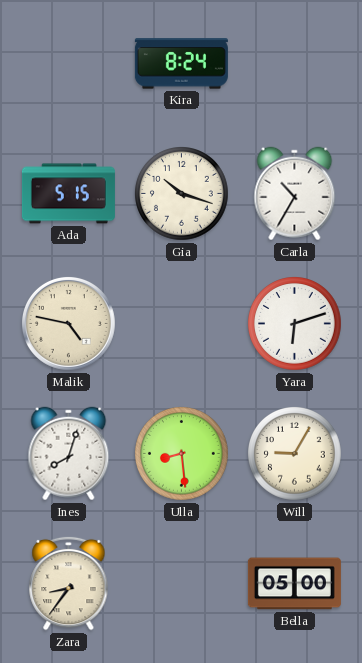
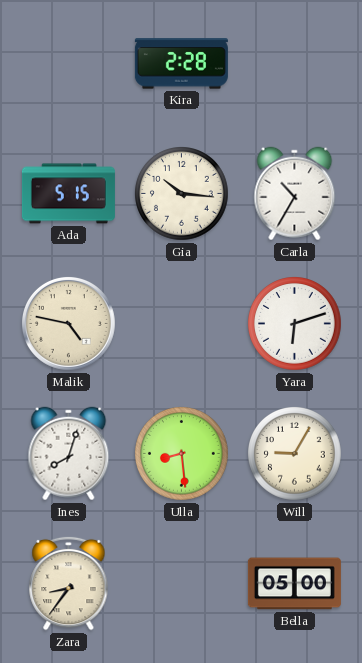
Kira: 8:24 -> 2:28 (181, 64)
Gia: 10:18 -> 10:16 (182, 194)
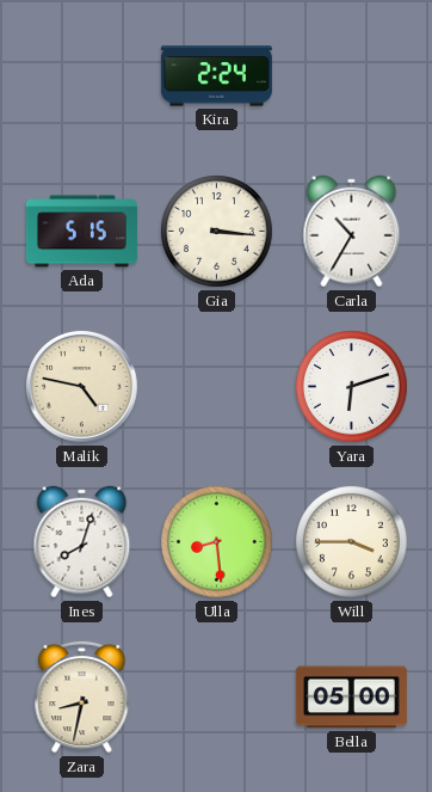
Kira: 2:28 -> 2:24 (216, 76)
Gia: 10:16 -> 3:16 (217, 232)
Will: 9:05 -> 3:45 (352, 542)
Zara: 8:36 -> 8:32 (82, 696)
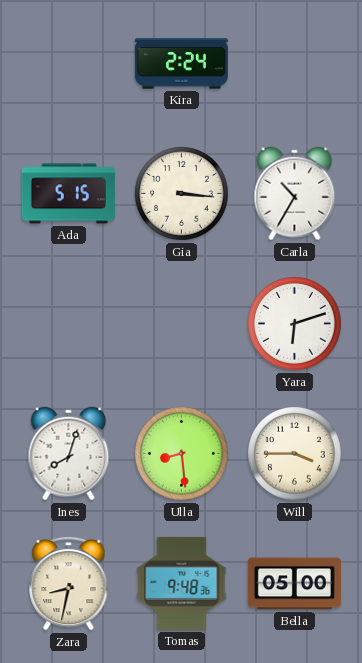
Malik: 4:47 -> none (81, 386)
Tomas: none -> 9:48 (182, 583)
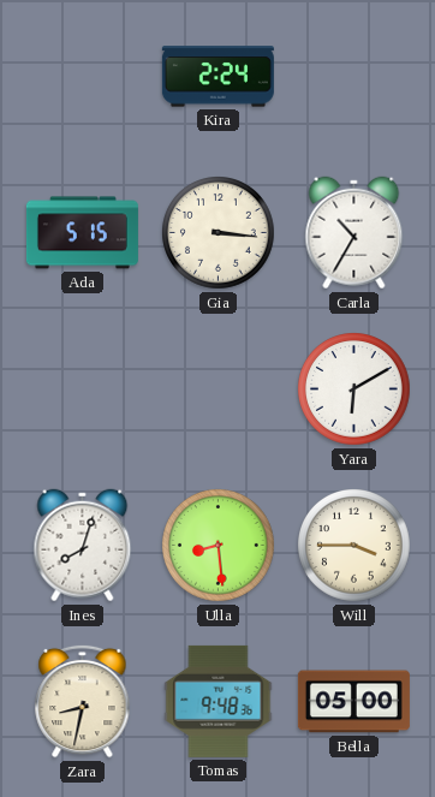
Yara: 6:12 -> 6:10 (354, 389)
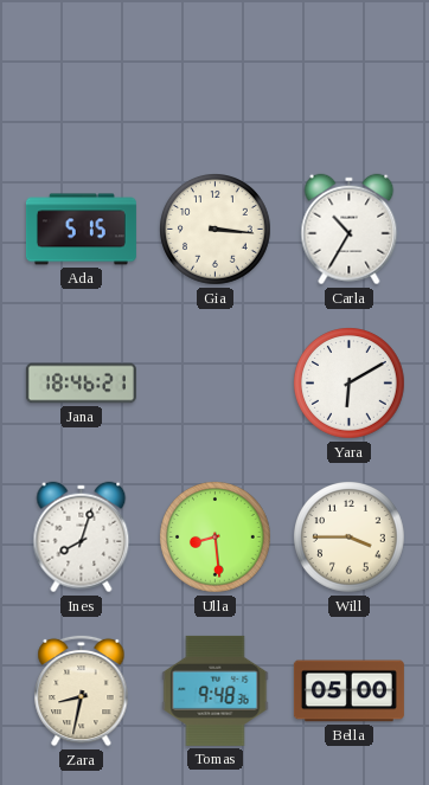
Kira: 2:24 -> none (218, 77)
Jana: none -> 18:46 (81, 384)
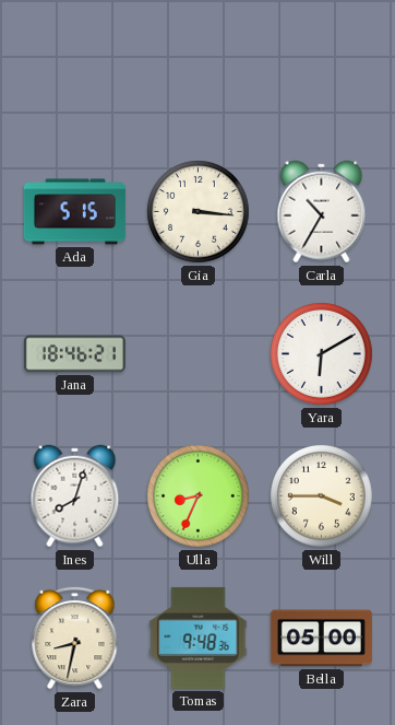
Ulla: 8:29 -> 8:34 (199, 496)
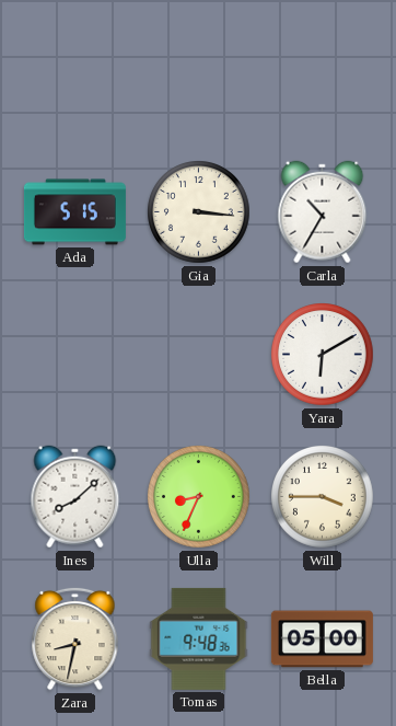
Jana: 18:46 -> none (74, 354)
Ines: 8:03 -> 8:08 (75, 497)
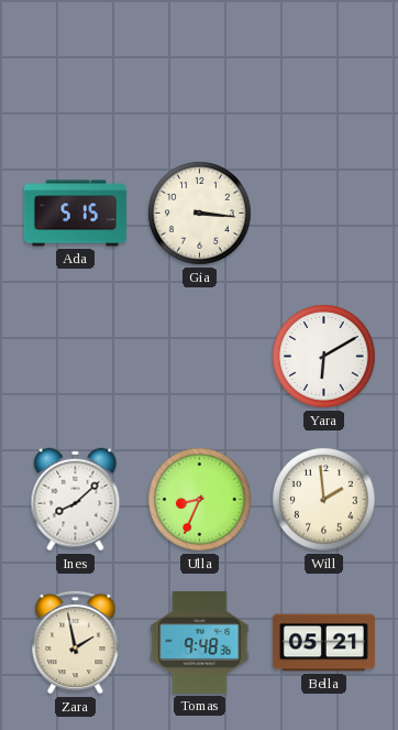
Carla: 10:35 -> none (323, 212)
Will: 3:45 -> 1:59 (324, 500)
Zara: 8:32 -> 1:58 (76, 642)
Bella: 05:00 -> 05:21 (323, 643)
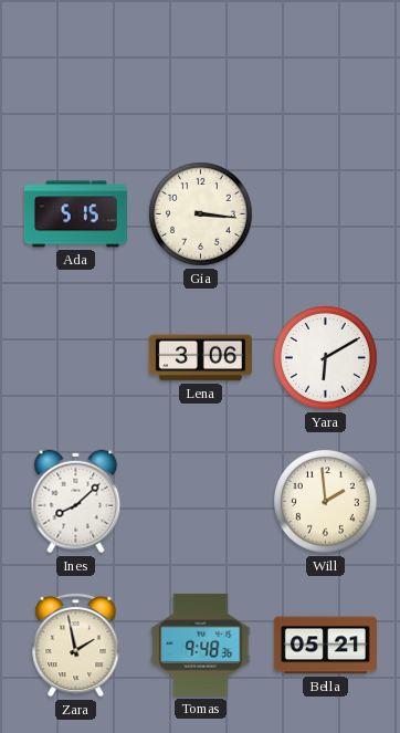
Lena: none -> 3:06 (200, 358)
Ulla: 8:34 -> none (200, 500)
